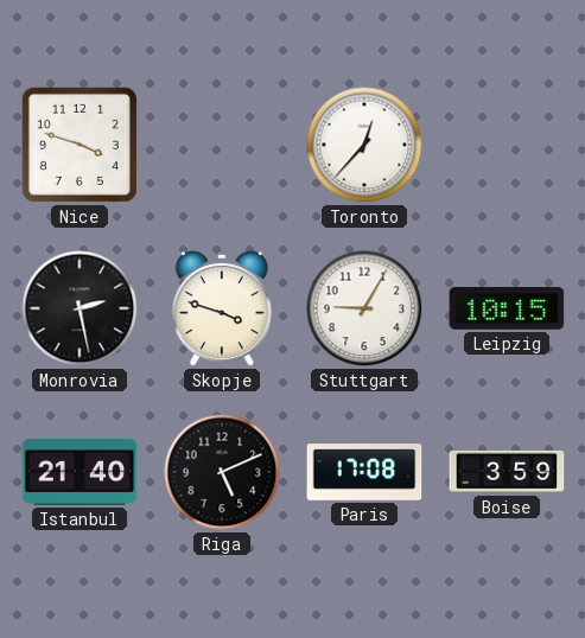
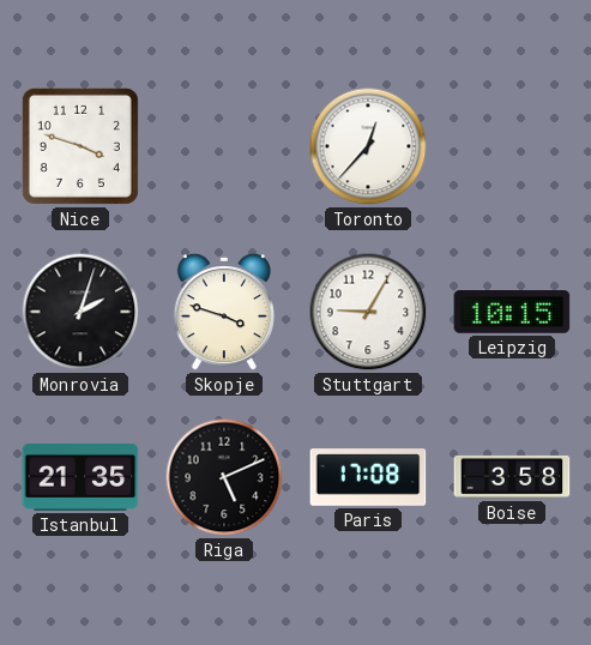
Monrovia: 2:28 -> 2:03 (80, 312)
Istanbul: 21:40 -> 21:35 (80, 477)
Boise: 3:59 -> 3:58 (512, 477)
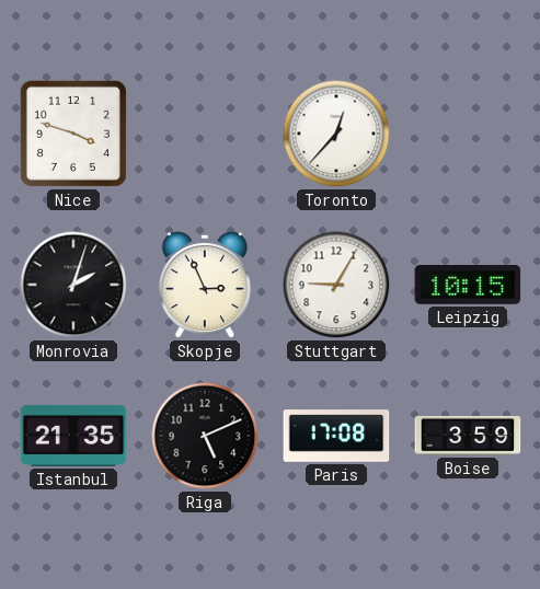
Skopje: 3:48 -> 2:56 (204, 285)
Boise: 3:58 -> 3:59 (468, 436)
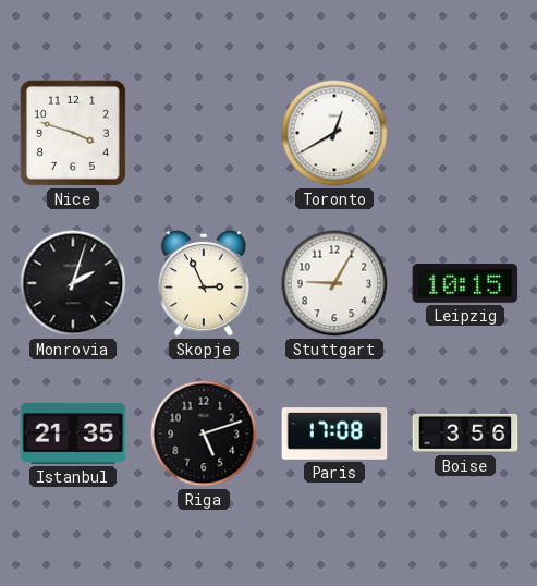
Toronto: 12:37 -> 12:40 (334, 133)
Riga: 5:11 -> 5:12 (204, 434)
Boise: 3:59 -> 3:56 (465, 434)
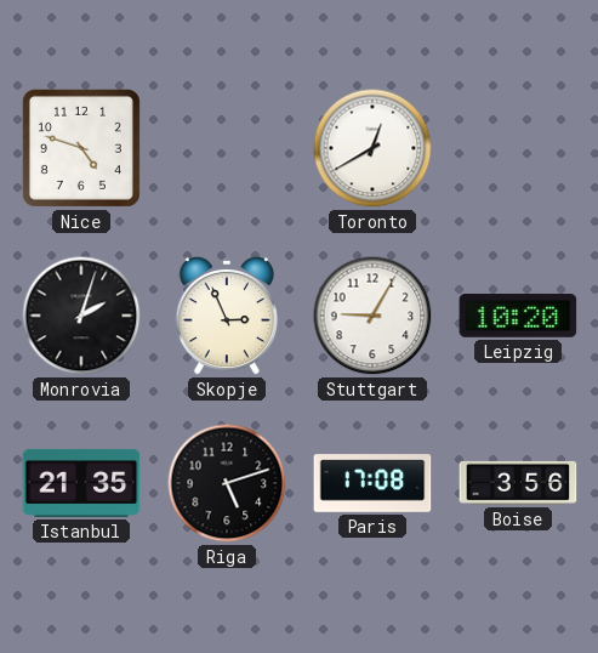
Nice: 3:48 -> 4:48 (81, 148)
Leipzig: 10:15 -> 10:20 (518, 317)
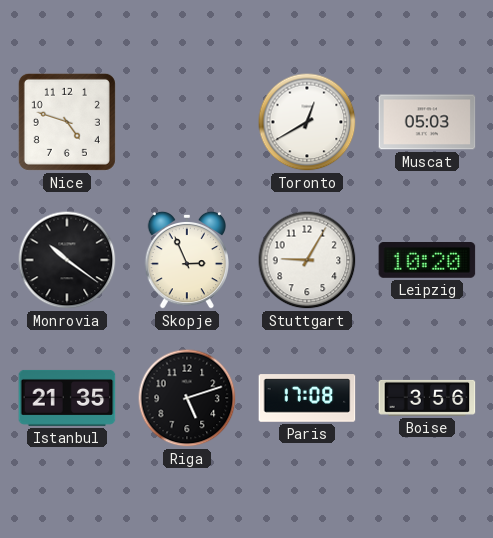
Muscat: none -> 05:03 (427, 122)
Monrovia: 2:03 -> 10:21 (67, 260)
